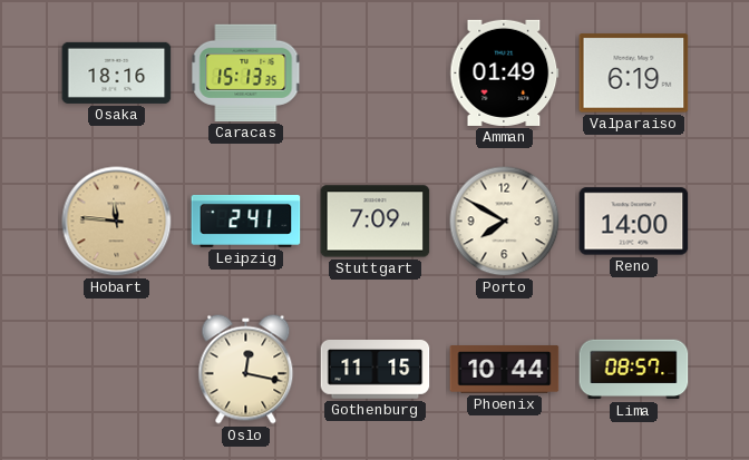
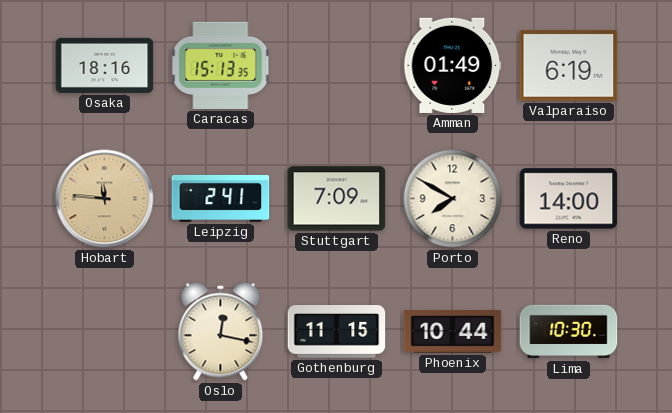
Lima: 08:57 -> 10:30 (569, 332)
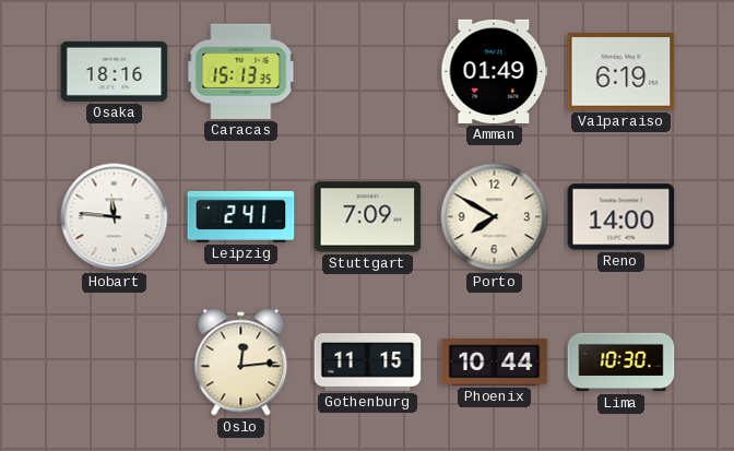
Hobart dial: champagne -> white (115, 217)
Oslo: 12:17 -> 12:14 (241, 363)
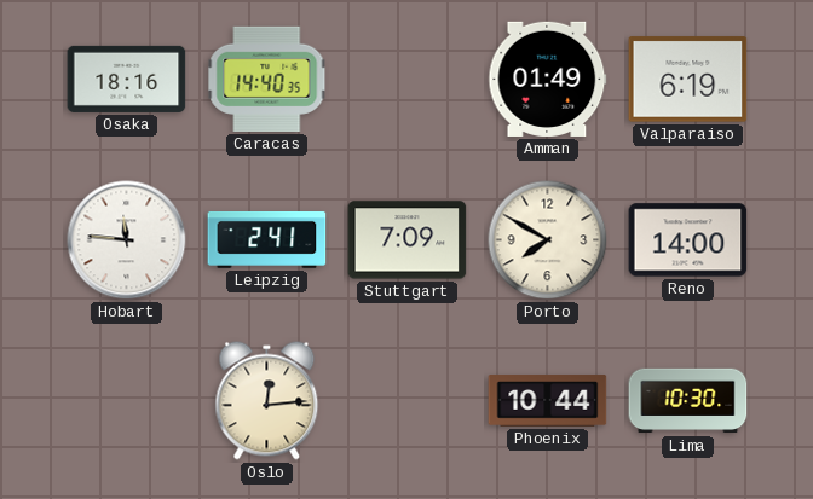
Caracas: 15:13 -> 14:40 (267, 79)
Gothenburg: 11:15 -> none (368, 363)
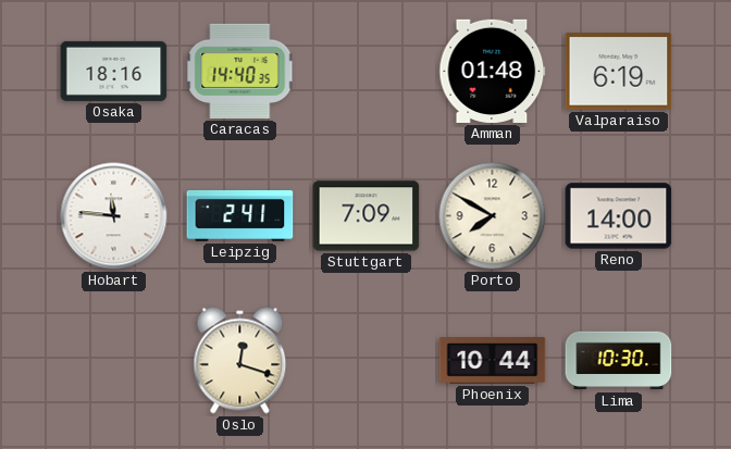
Amman: 01:49 -> 01:48 (493, 71)
Oslo: 12:14 -> 12:18 (240, 361)
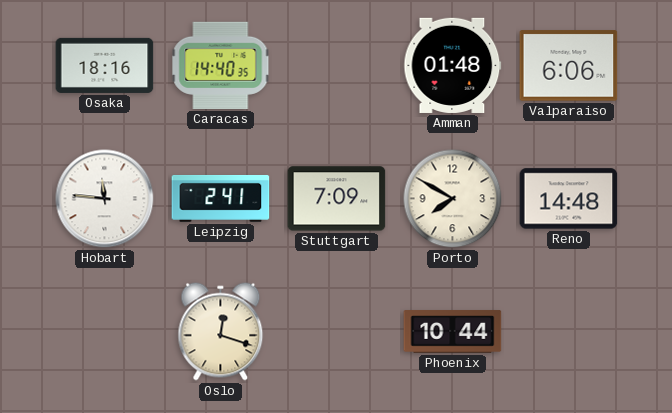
Valparaiso: 6:19 -> 6:06 (569, 66)
Reno: 14:00 -> 14:48 (569, 199)
Lima: 10:30 -> none (619, 361)
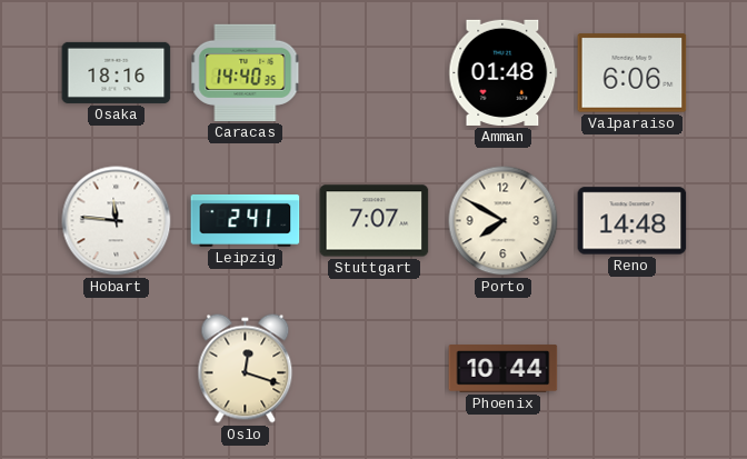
Stuttgart: 7:09 -> 7:07 (375, 221)
